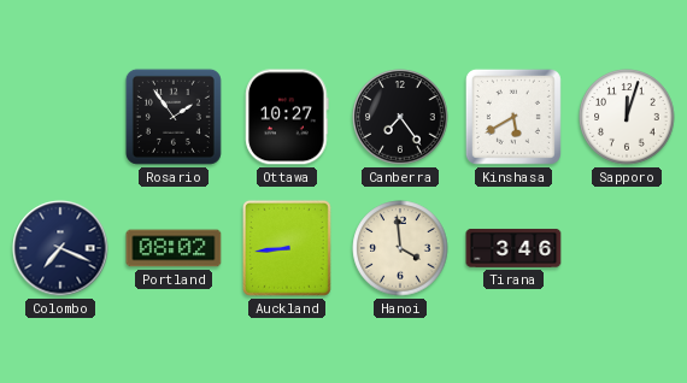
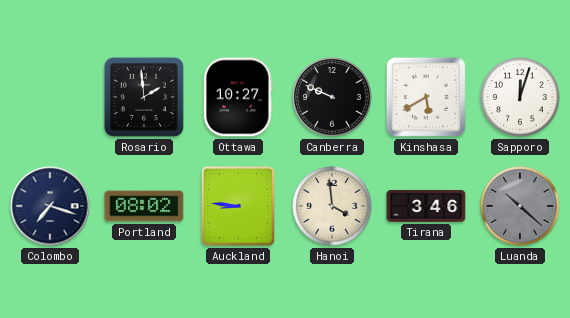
Rosario: 1:54 -> 1:59 (144, 97)
Canberra: 7:24 -> 9:49 (332, 97)
Colombo: 7:19 -> 7:18 (50, 206)
Auckland: 8:44 -> 8:46 (238, 206)
Luanda: none -> 10:22 (520, 206)
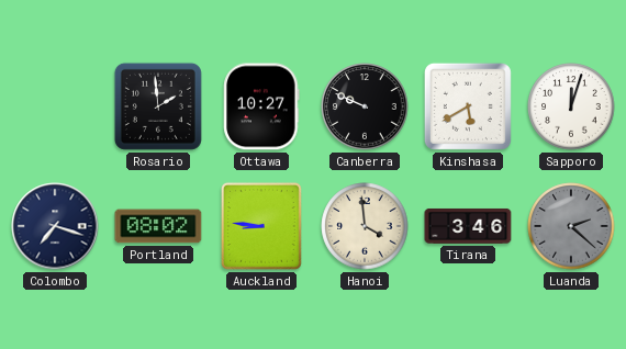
Luanda: 10:22 -> 2:22 (571, 226)
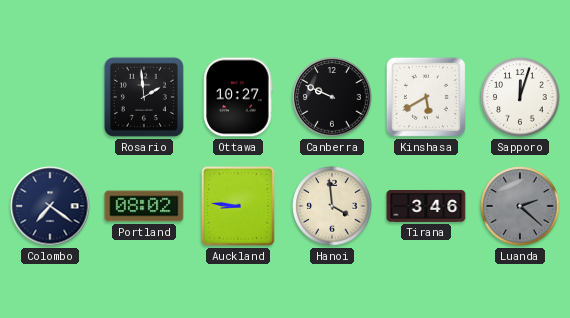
Colombo: 7:18 -> 7:21 (50, 206)
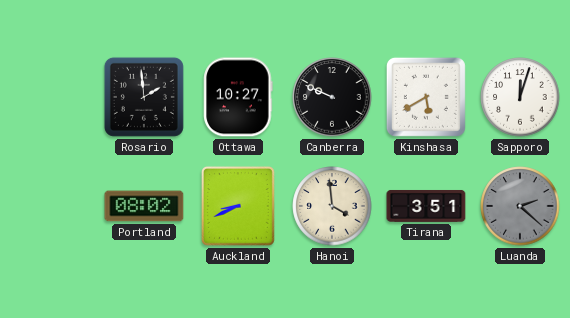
Colombo: 7:21 -> none (50, 206)
Auckland: 8:46 -> 8:41 (238, 206)
Tirana: 3:46 -> 3:51 (426, 206)
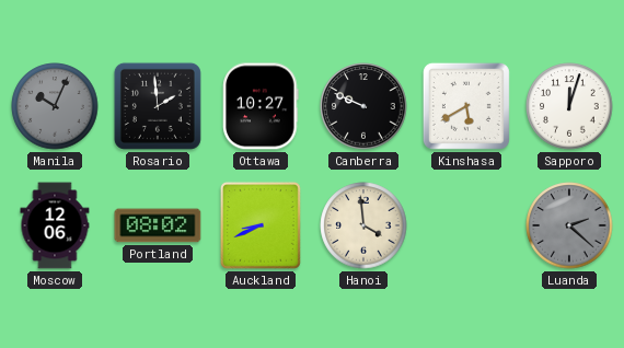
Manila: none -> 10:04 (55, 106)
Moscow: none -> 12:06 (55, 225)
Tirana: 3:51 -> none (426, 206)
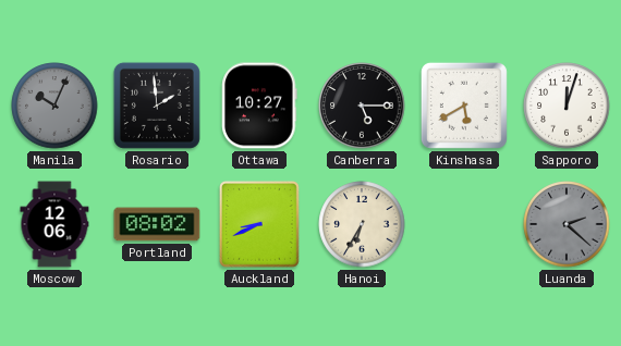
Canberra: 9:49 -> 5:15 (362, 106)
Hanoi: 3:59 -> 6:35 (362, 224)
